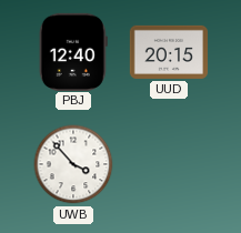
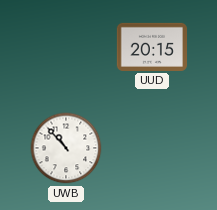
PBJ: 12:40 -> none (73, 51)
UWB: 3:53 -> 10:53 (66, 148)
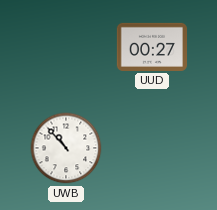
UUD: 20:15 -> 00:27 (152, 47)
